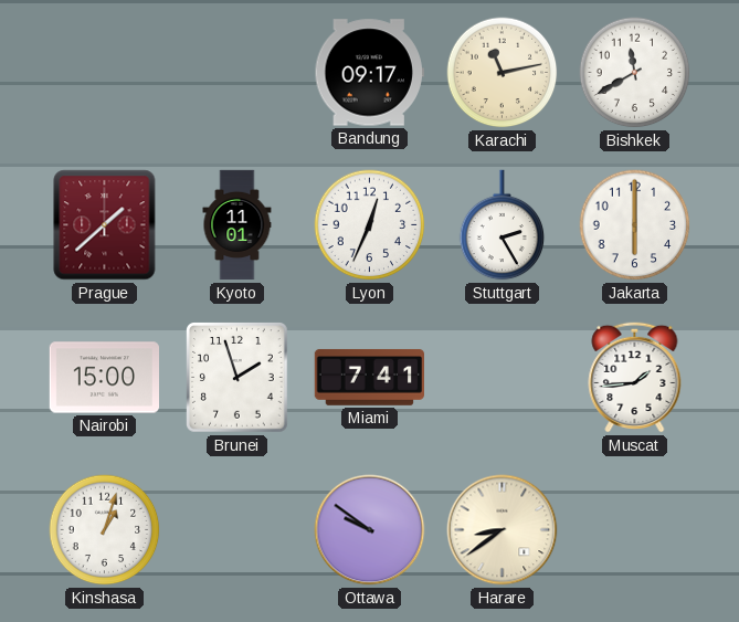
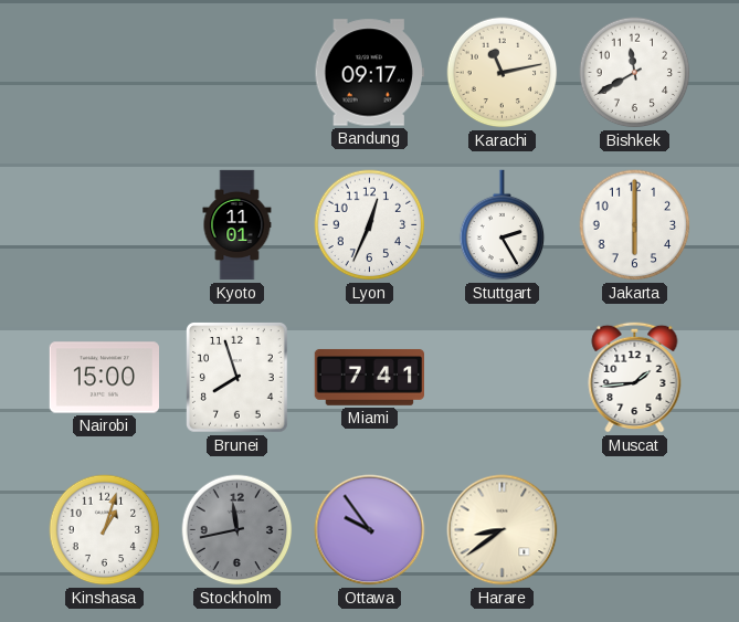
Prague: 1:38 -> none (105, 225)
Brunei: 1:57 -> 7:57 (237, 378)
Stockholm: none -> 11:43 (237, 530)
Ottawa: 9:51 -> 9:54 (370, 530)
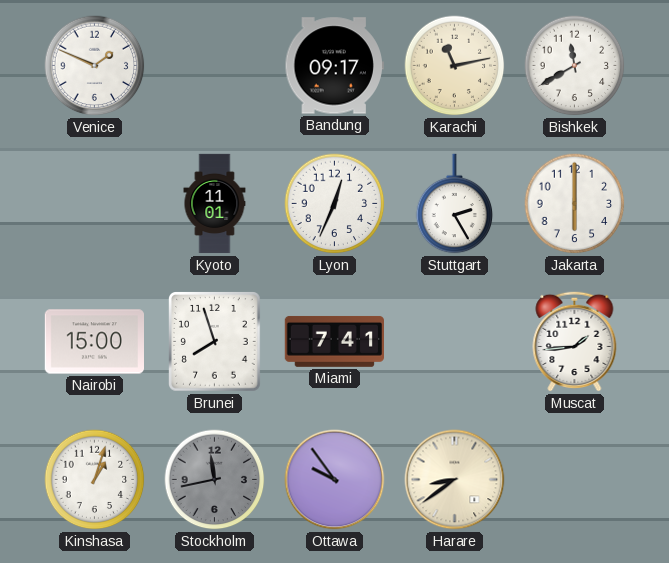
Venice: none -> 1:49 (95, 66)
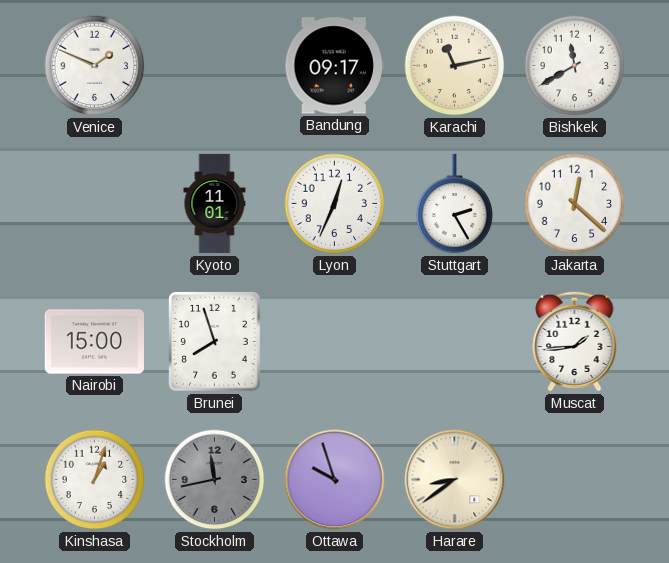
Jakarta: 6:00 -> 12:22 (575, 204)
Miami: 7:41 -> none (334, 341)
Ottawa: 9:54 -> 9:57 (335, 480)
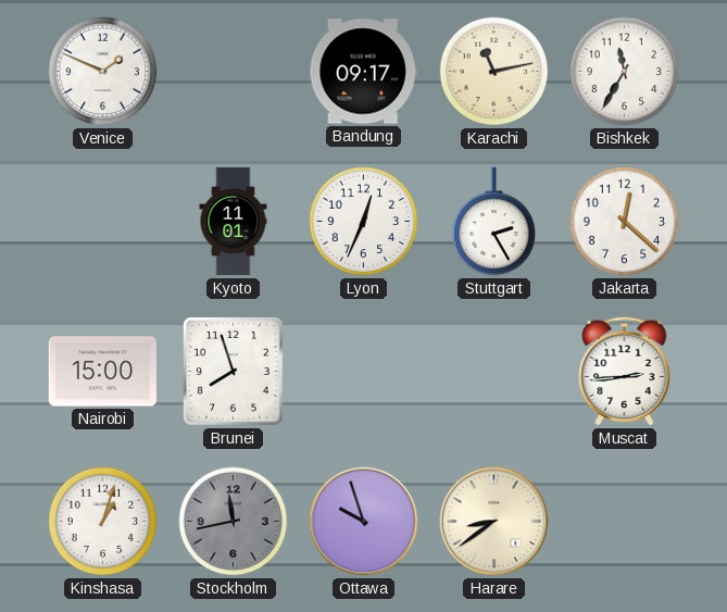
Bishkek: 11:40 -> 11:35 (625, 72)
Muscat: 1:44 -> 2:44 (625, 371)
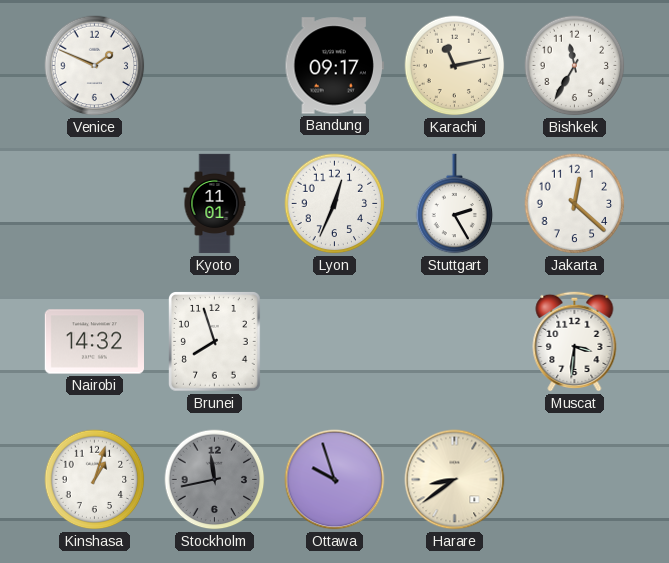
Nairobi: 15:00 -> 14:32 (94, 342)
Muscat: 2:44 -> 3:31 (575, 341)
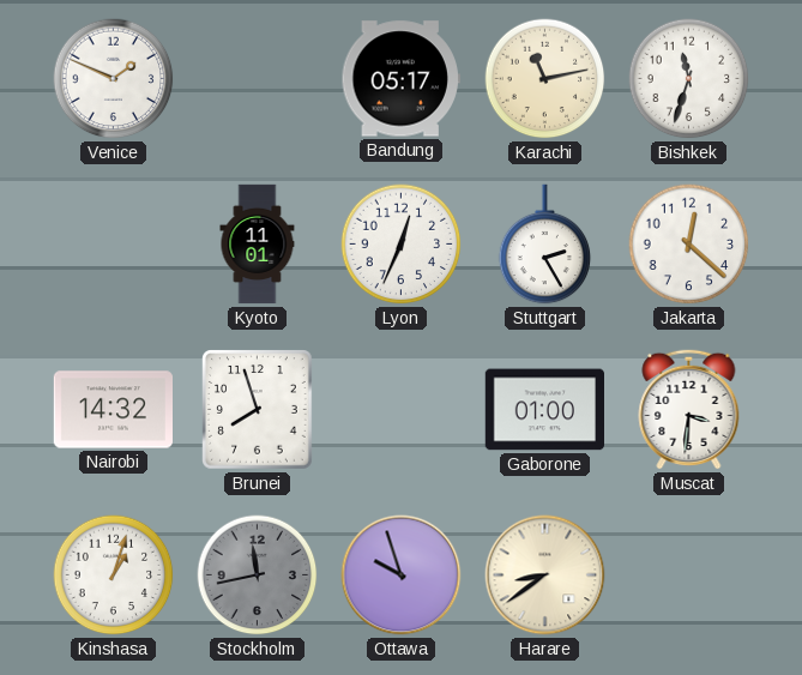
Bandung: 09:17 -> 05:17 (400, 79)
Bishkek: 11:35 -> 11:33 (689, 79)
Gaborone: none -> 01:00 (544, 410)
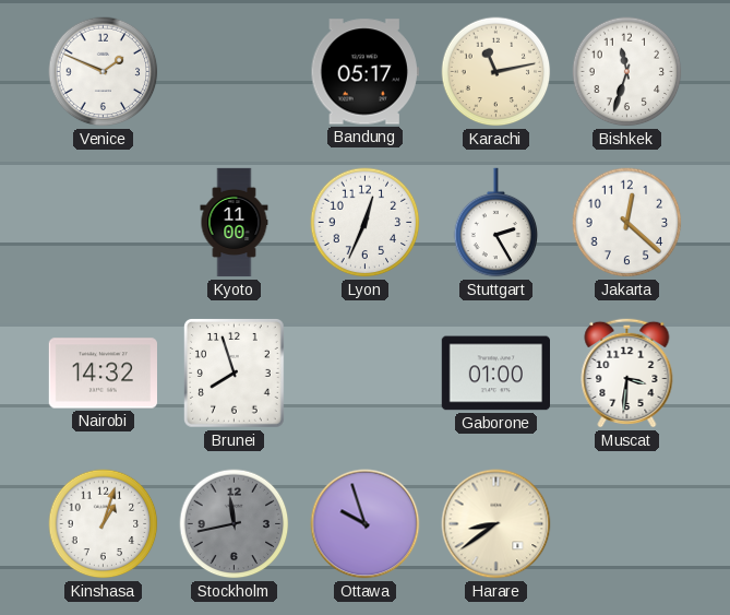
Kyoto: 11:01 -> 11:00 (235, 223)
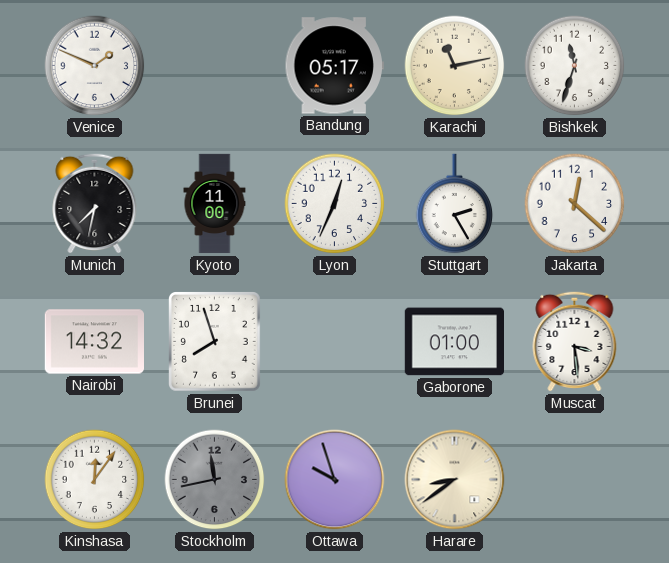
Munich: none -> 7:32 (95, 203)
Muscat: 3:31 -> 3:29 (575, 341)
Kinshasa: 1:03 -> 12:06 (95, 480)
